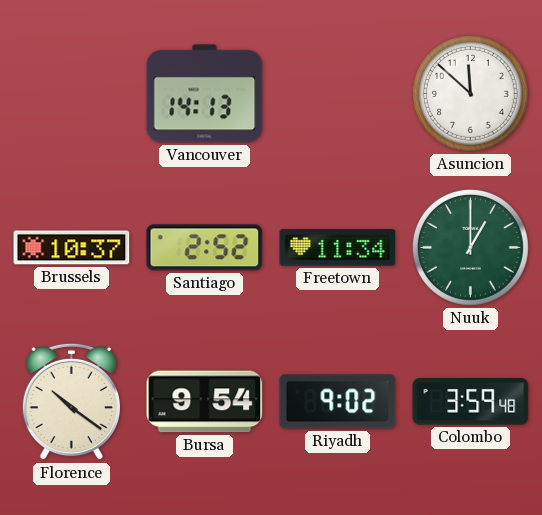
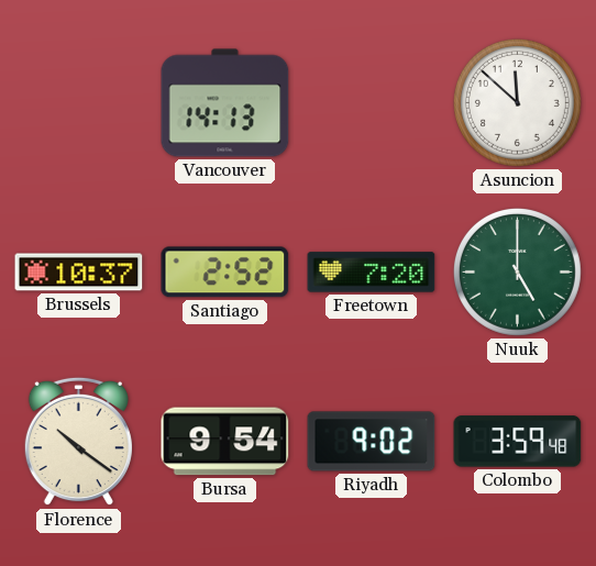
Freetown: 11:34 -> 7:20 (372, 273)
Nuuk: 1:00 -> 5:00 (517, 271)
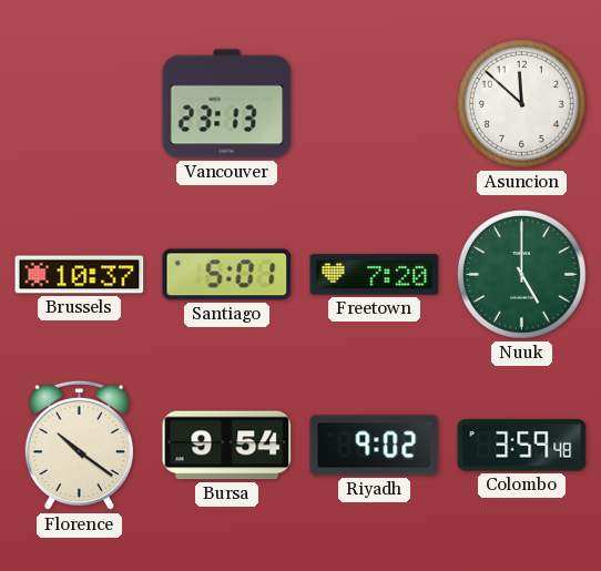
Vancouver: 14:13 -> 23:13 (227, 104)
Santiago: 2:52 -> 5:01 (227, 275)
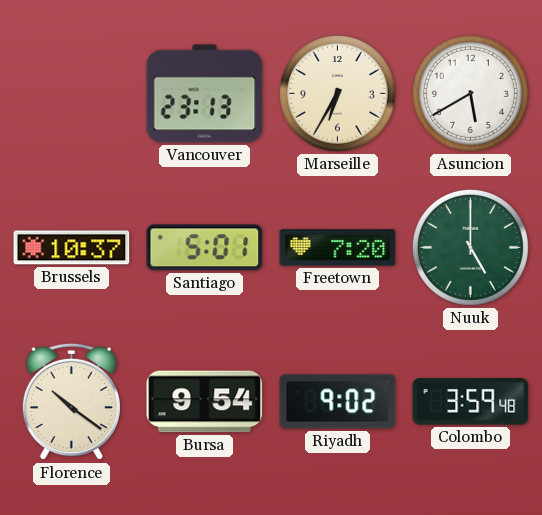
Marseille: none -> 6:35 (337, 93)
Asuncion: 11:52 -> 5:40 (470, 93)
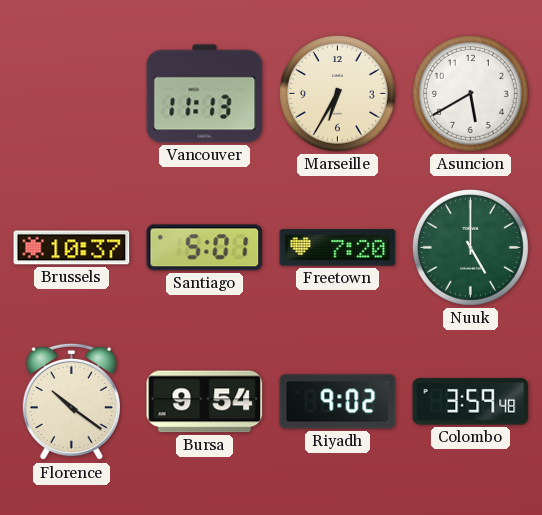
Vancouver: 23:13 -> 11:13 (205, 94)
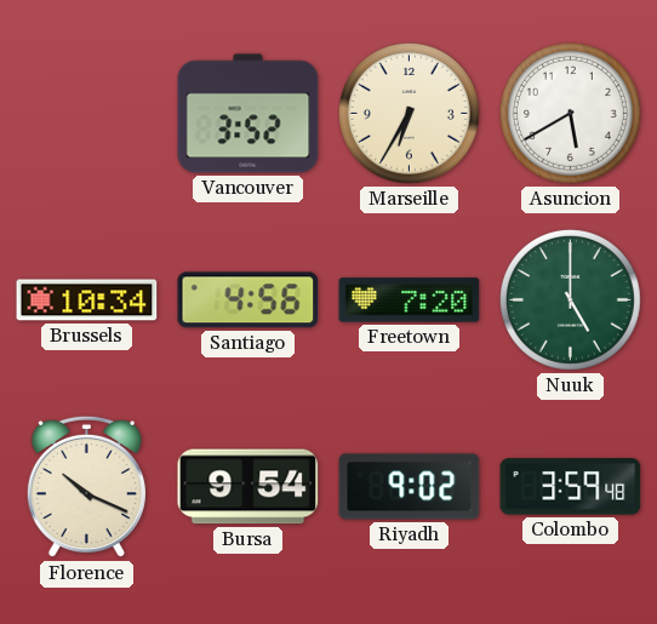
Vancouver: 11:13 -> 3:52 (248, 114)
Brussels: 10:37 -> 10:34 (87, 300)
Santiago: 5:01 -> 4:56 (248, 300)
Florence: 10:21 -> 10:19 (86, 487)
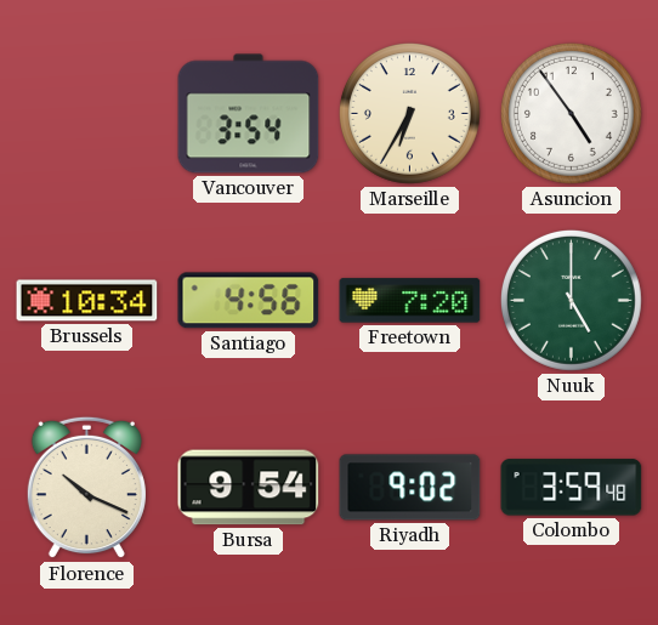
Vancouver: 3:52 -> 3:54 (249, 114)
Asuncion: 5:40 -> 4:54 (571, 113)
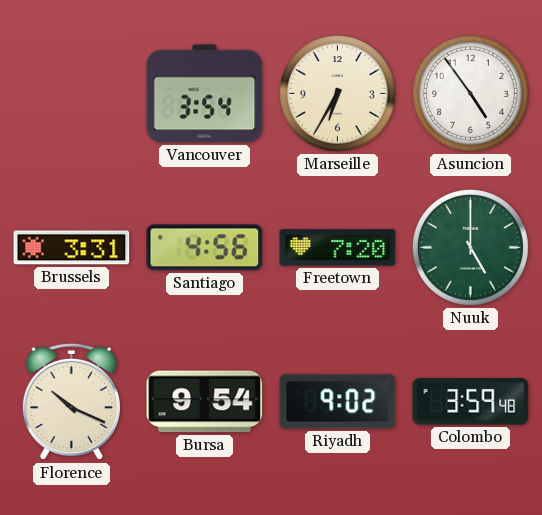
Brussels: 10:34 -> 3:31 (72, 248)
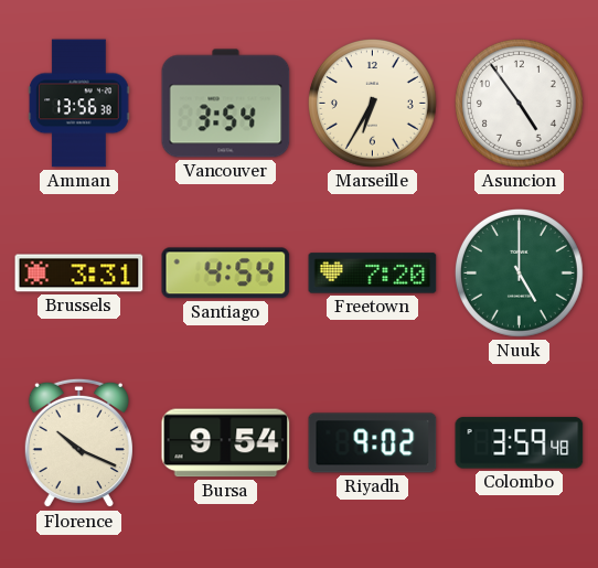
Amman: none -> 13:56 (79, 104)
Santiago: 4:56 -> 4:54 (226, 274)
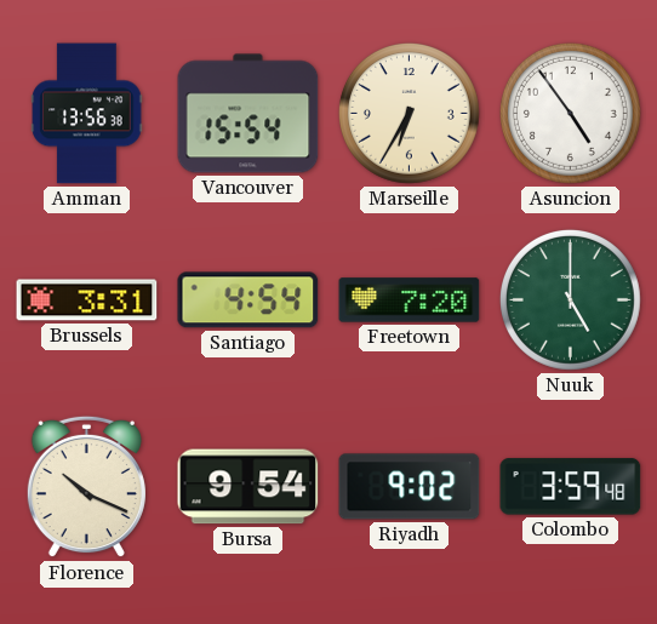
Vancouver: 3:54 -> 15:54 (248, 114)
